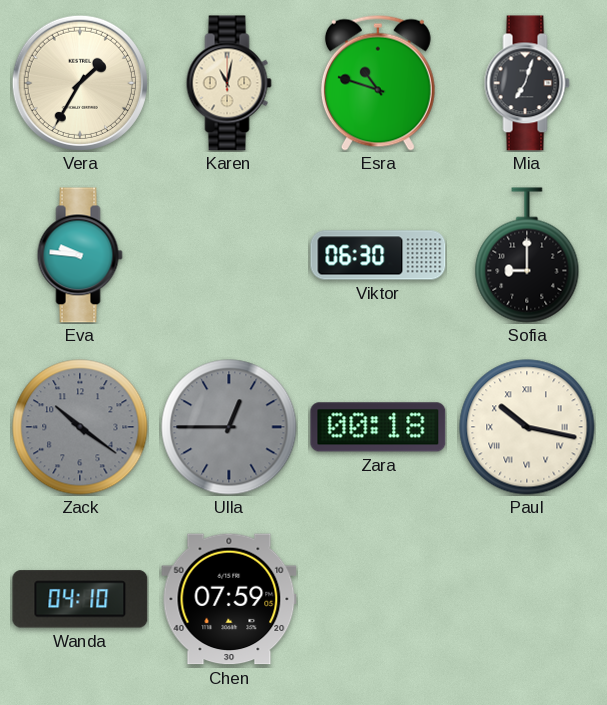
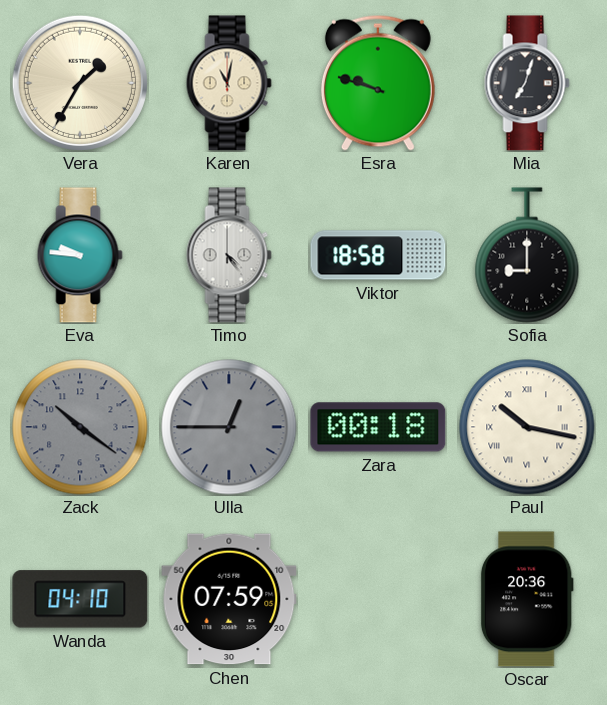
Esra: 10:48 -> 9:48 (378, 83)
Timo: none -> 4:24 (229, 255)
Viktor: 06:30 -> 18:58 (378, 255)
Oscar: none -> 20:36 (527, 599)
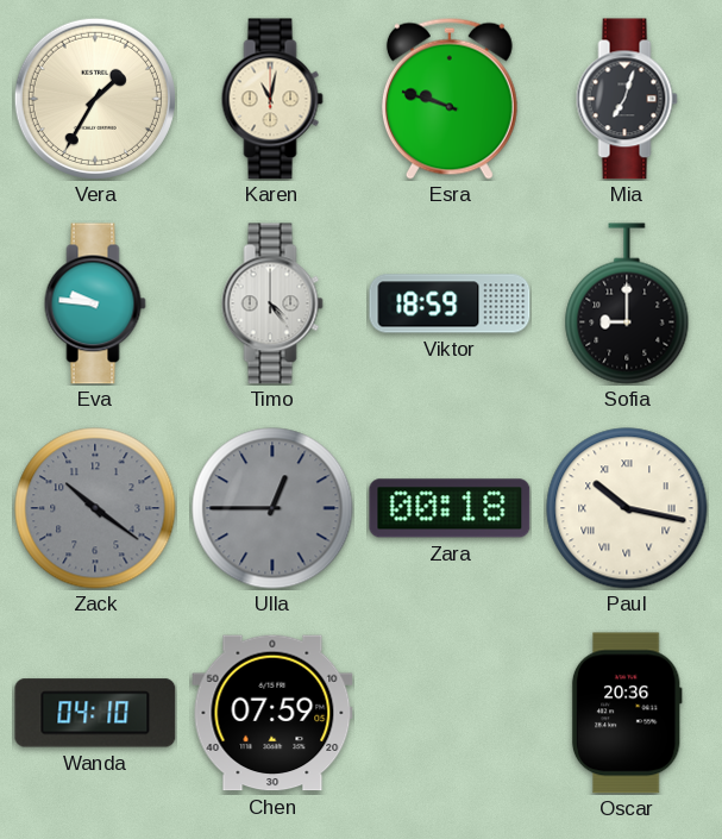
Viktor: 18:58 -> 18:59 (450, 303)
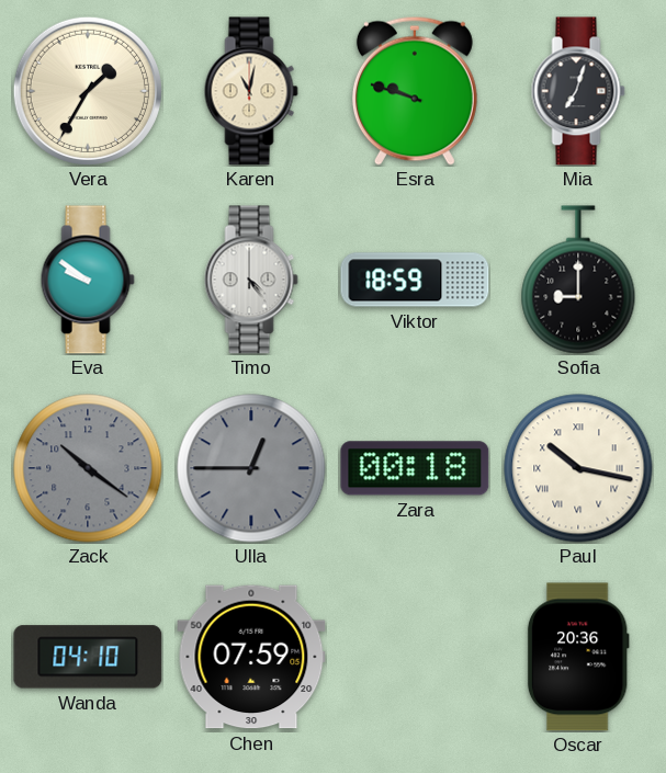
Eva: 9:46 -> 9:51 (88, 280)
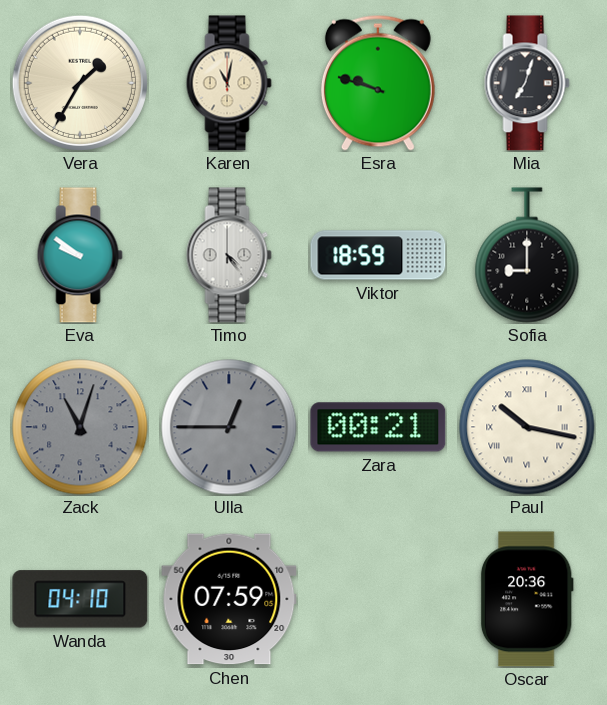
Zack: 10:21 -> 11:03 (80, 427)
Zara: 00:18 -> 00:21 (378, 427)
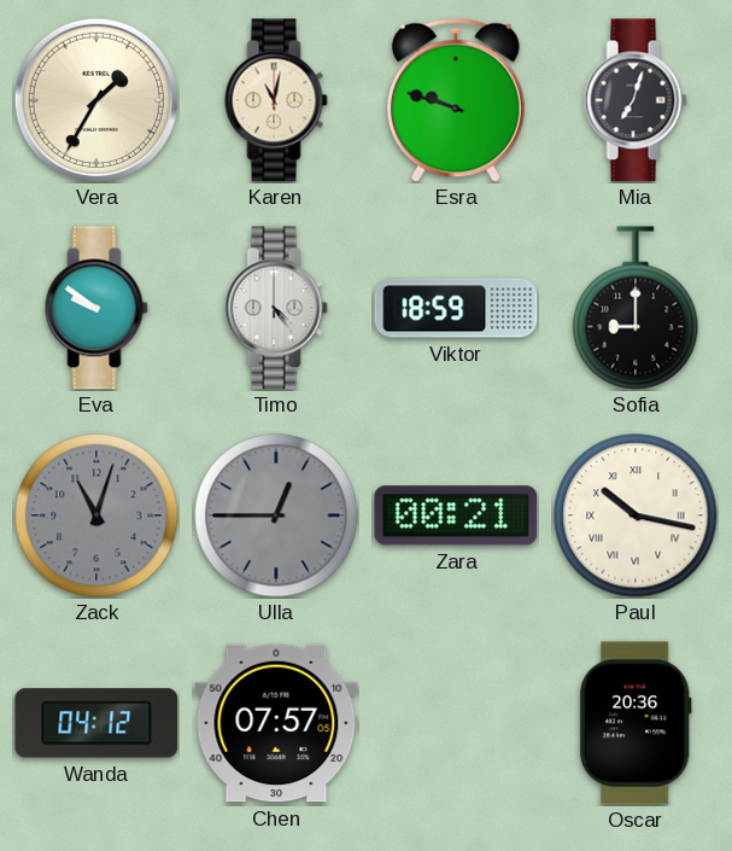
Wanda: 04:10 -> 04:12 (96, 723)
Chen: 07:59 -> 07:57 (276, 723)
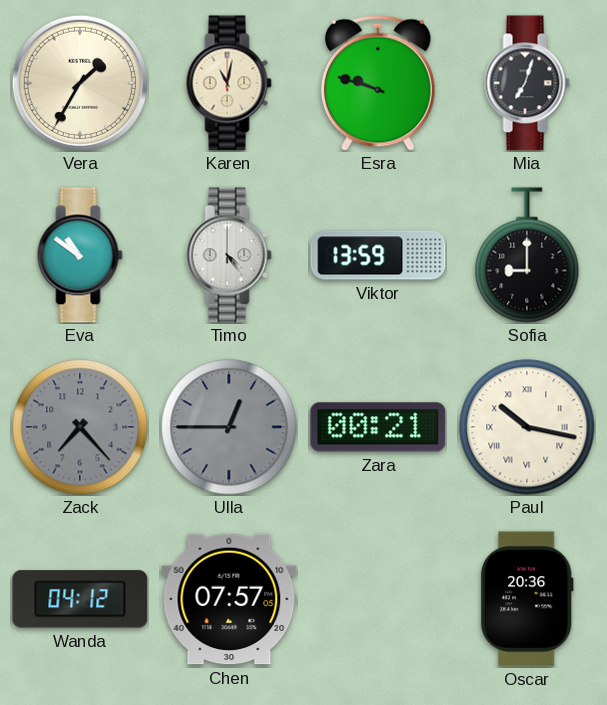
Eva: 9:51 -> 10:51 (80, 255)
Viktor: 18:59 -> 13:59 (378, 255)
Zack: 11:03 -> 7:23 (80, 427)
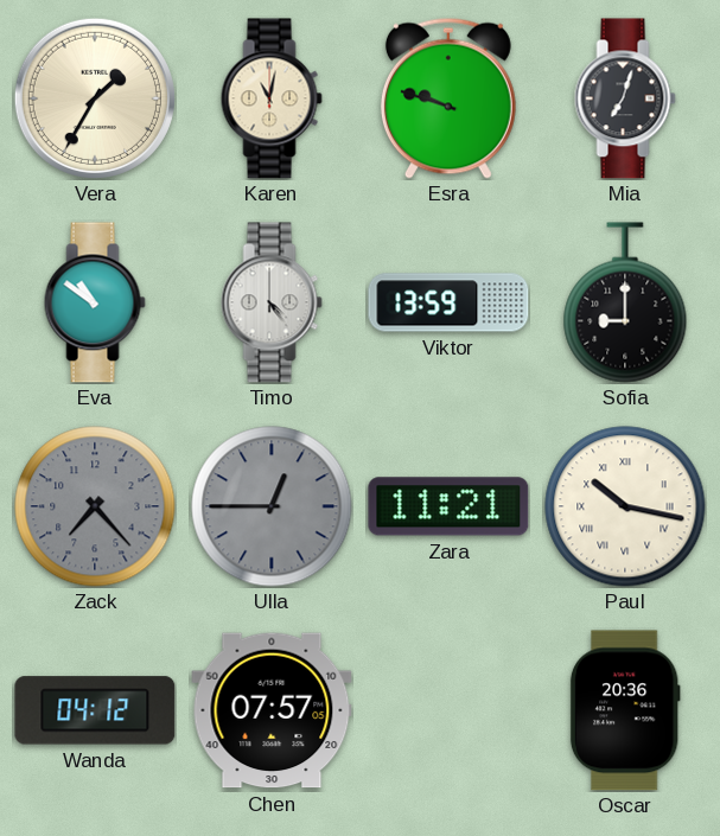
Zara: 00:21 -> 11:21 (448, 506)
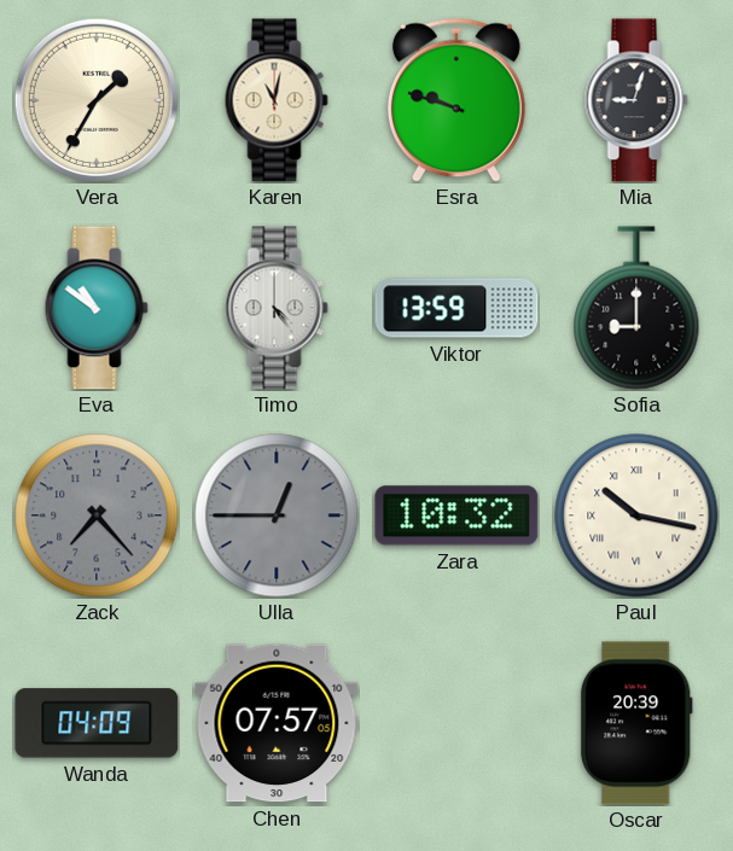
Mia: 7:03 -> 9:03 (636, 100)
Zara: 11:21 -> 10:32 (456, 515)
Wanda: 04:12 -> 04:09 (97, 723)
Oscar: 20:36 -> 20:39 (636, 723)
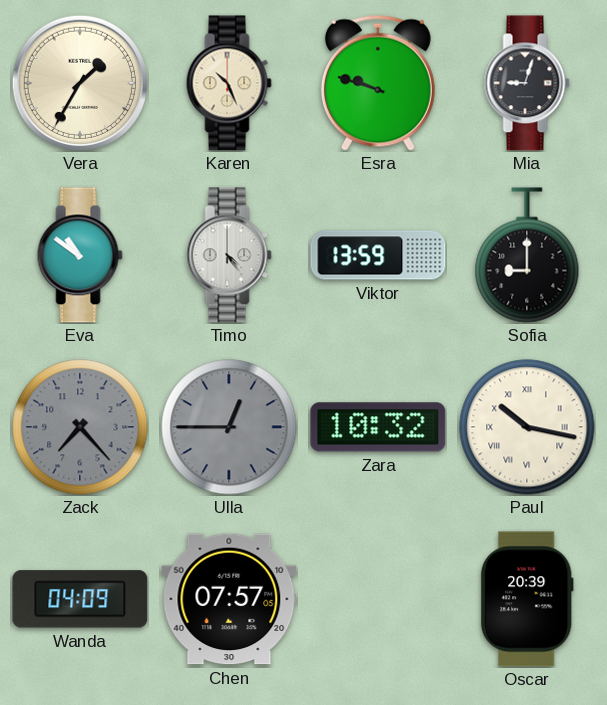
Karen: 11:02 -> 10:26 (229, 83)
